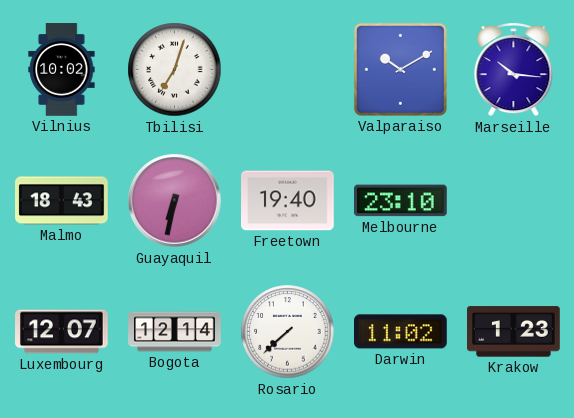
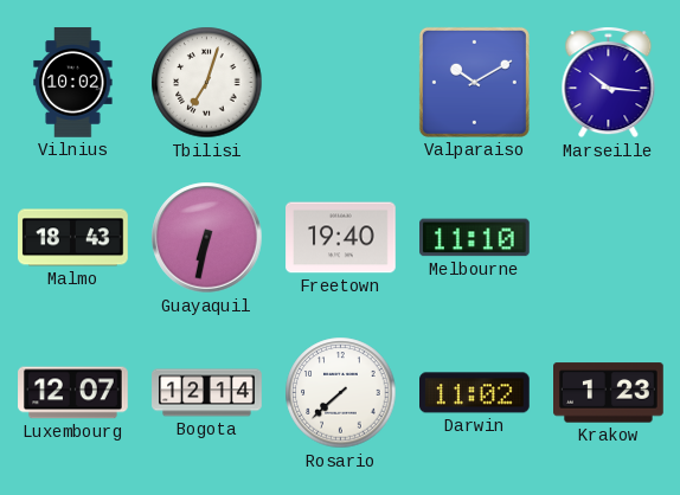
Melbourne: 23:10 -> 11:10 (475, 238)
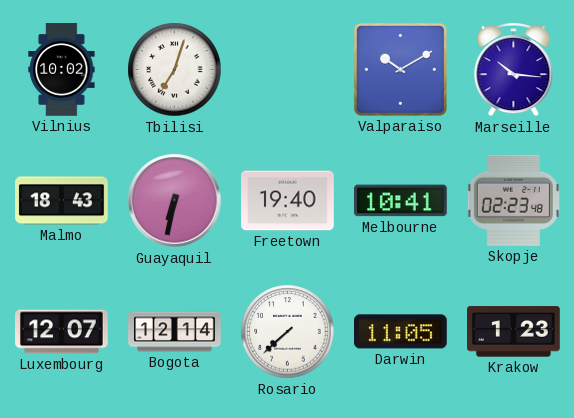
Melbourne: 11:10 -> 10:41 (401, 201)
Skopje: none -> 02:23 (513, 200)
Darwin: 11:02 -> 11:05 (401, 332)
